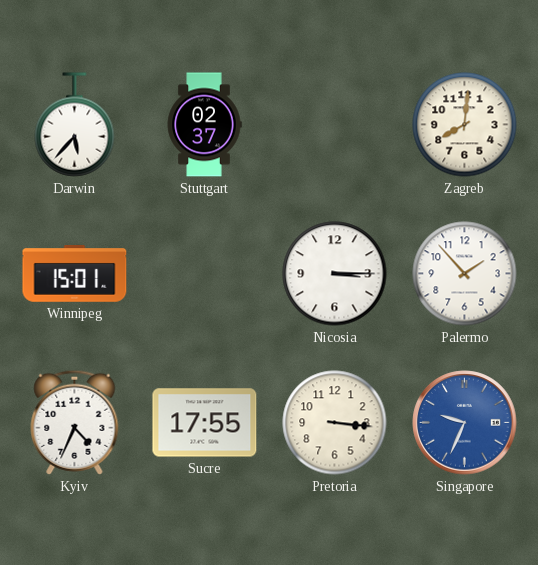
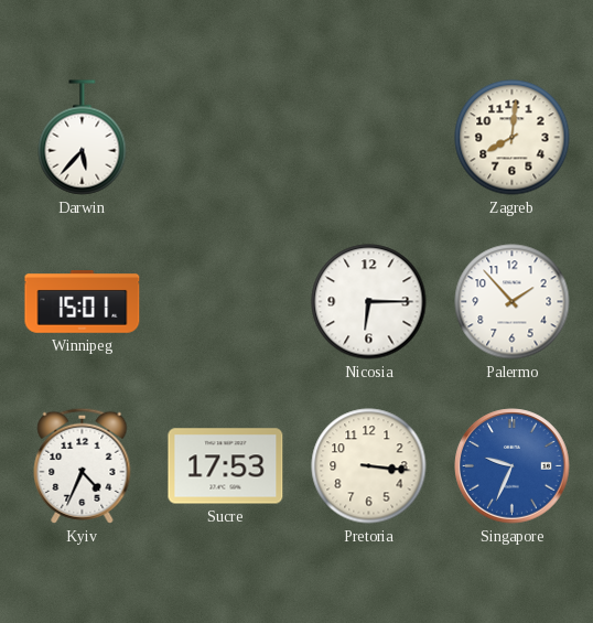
Stuttgart: 02:37 -> none (204, 125)
Nicosia: 3:15 -> 6:15 (369, 302)
Sucre: 17:55 -> 17:53 (226, 466)
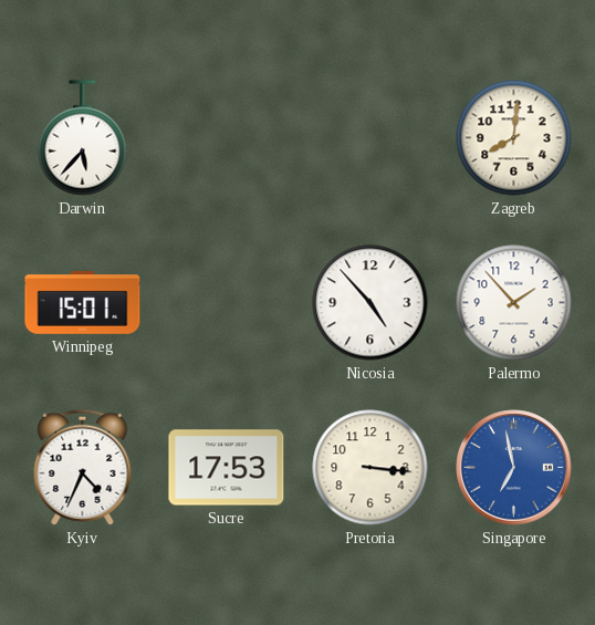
Nicosia: 6:15 -> 4:53 (370, 303)
Singapore: 9:34 -> 6:58 (514, 468)
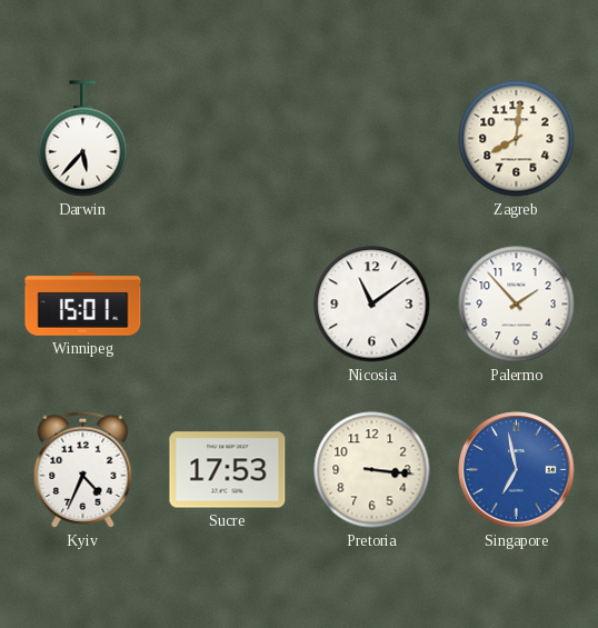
Nicosia: 4:53 -> 11:09 (372, 305)
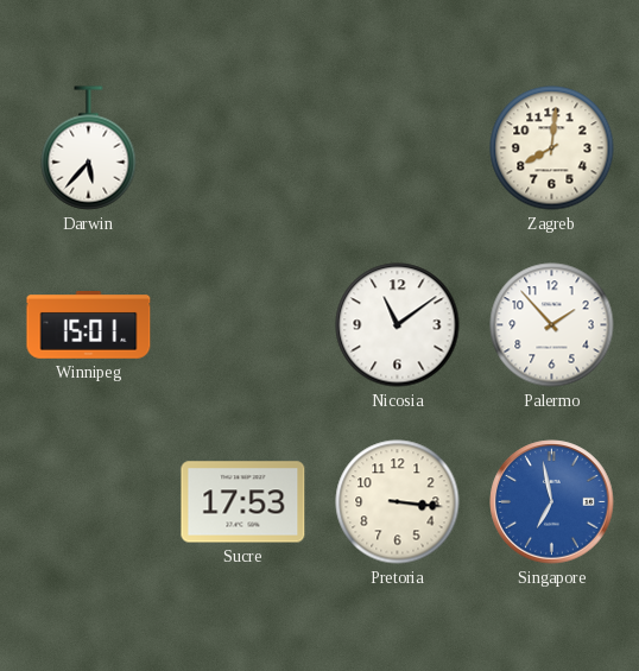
Kyiv: 4:34 -> none (83, 469)
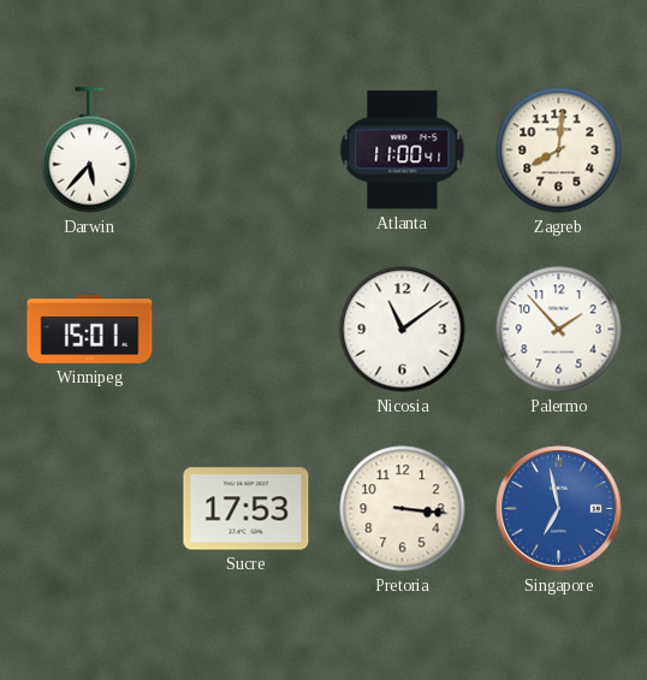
Atlanta: none -> 11:00 (403, 150)
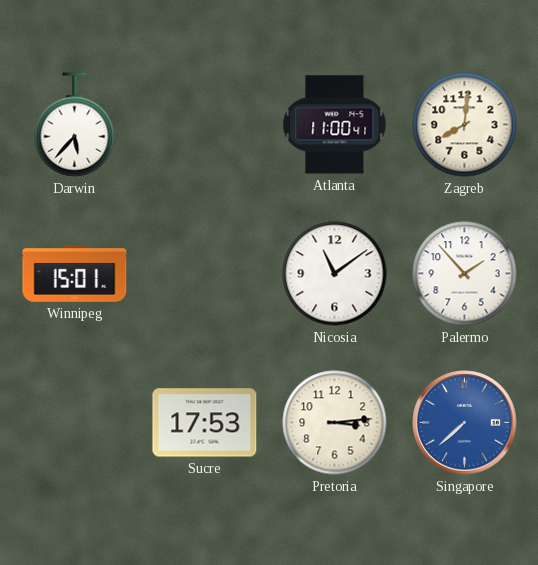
Pretoria: 3:16 -> 3:14 (335, 423)
Singapore: 6:58 -> 7:38 (465, 423)
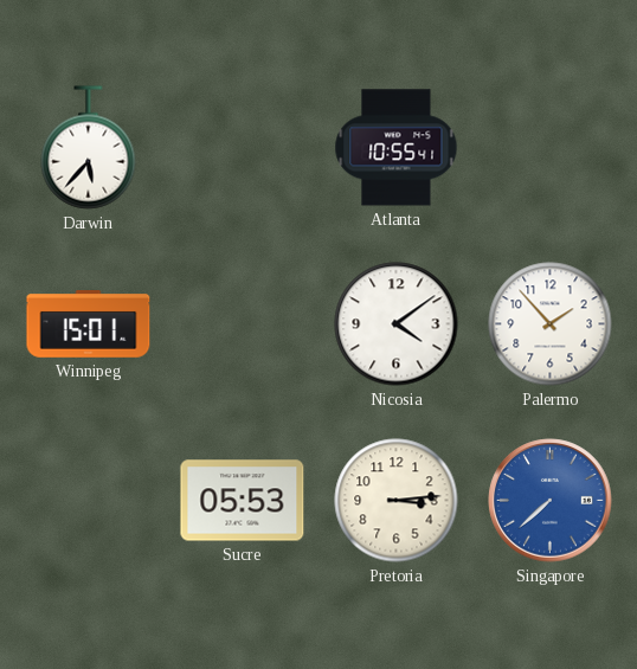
Atlanta: 11:00 -> 10:55 (397, 148)
Zagreb: 8:01 -> none (465, 125)
Nicosia: 11:09 -> 4:09 (397, 324)
Sucre: 17:53 -> 05:53 (243, 501)
